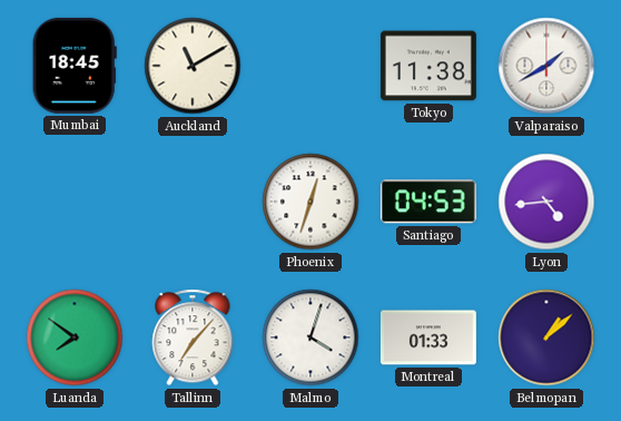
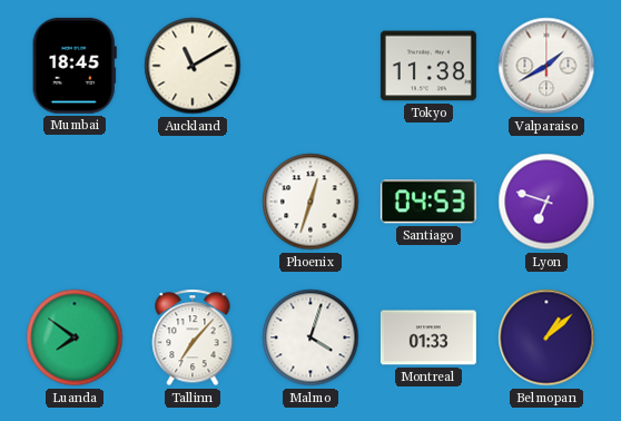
Lyon: 4:44 -> 6:48 (546, 202)
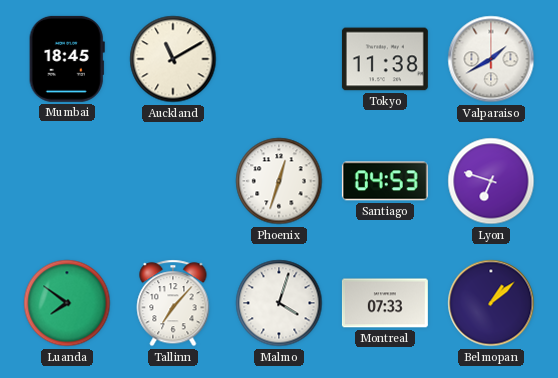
Montreal: 01:33 -> 07:33 (385, 303)
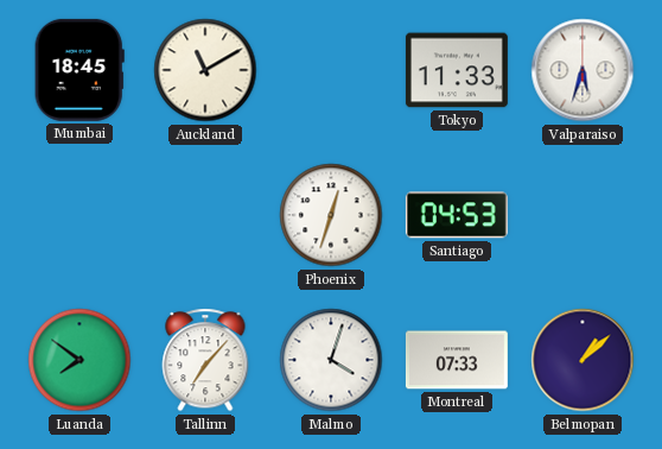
Tokyo: 11:38 -> 11:33 (457, 70)
Valparaiso: 1:40 -> 5:33 (583, 70)
Lyon: 6:48 -> none (491, 181)
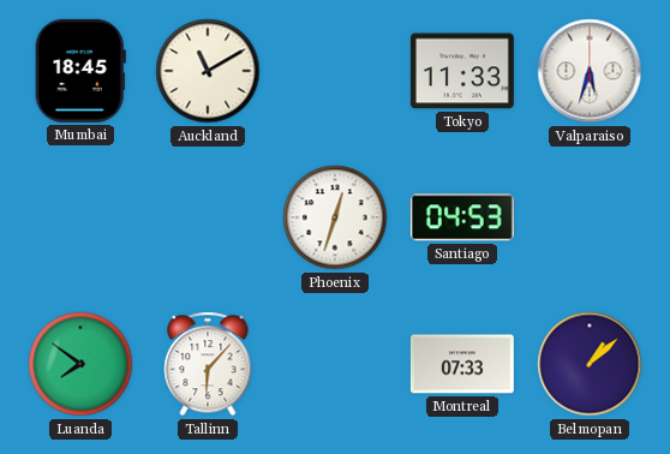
Tallinn: 7:07 -> 6:07 (208, 364)
Malmo: 4:03 -> none (331, 360)
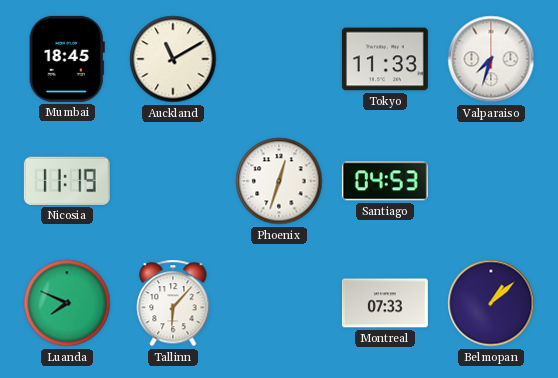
Valparaiso: 5:33 -> 7:33 (491, 59)
Nicosia: none -> 11:19 (67, 181)
Luanda: 7:51 -> 7:49 (67, 303)
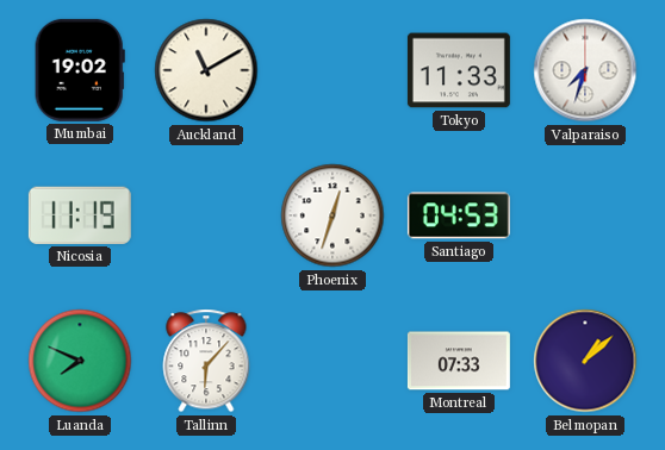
Mumbai: 18:45 -> 19:02 (80, 70)
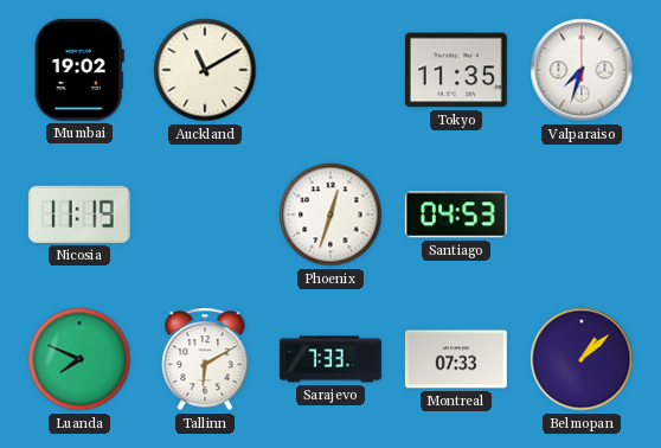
Tokyo: 11:33 -> 11:35 (456, 70)
Tallinn: 6:07 -> 6:10 (205, 359)
Sarajevo: none -> 7:33 (330, 359)
